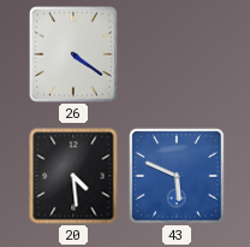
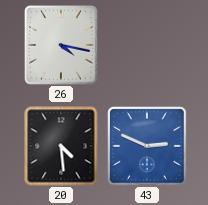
26: 4:21 -> 4:17 (61, 45)
43: 5:49 -> 2:49 (147, 146)
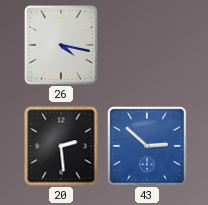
20: 4:29 -> 2:29 (61, 146)
43: 2:49 -> 2:52 (147, 146)
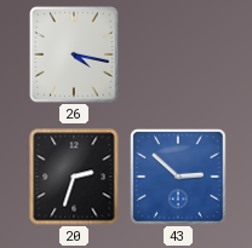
20: 2:29 -> 2:33 (74, 177)
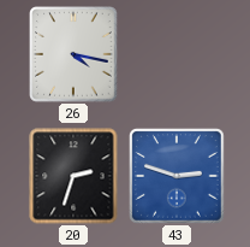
43: 2:52 -> 2:48 (177, 176)
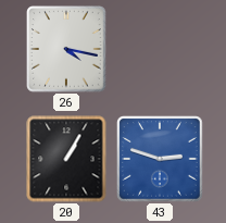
20: 2:33 -> 1:05 (66, 159)
